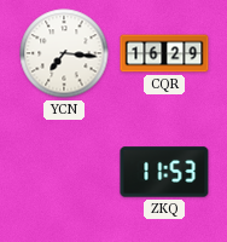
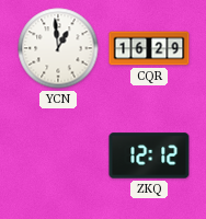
YCN: 7:16 -> 12:59 (58, 48)
ZKQ: 11:53 -> 12:12 (149, 155)
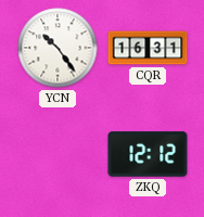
YCN: 12:59 -> 10:24 (58, 48)
CQR: 16:29 -> 16:31 (148, 48)
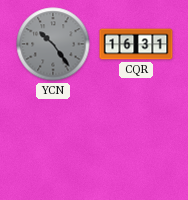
YCN dial: white -> grey (53, 44)
ZKQ: 12:12 -> none (148, 154)
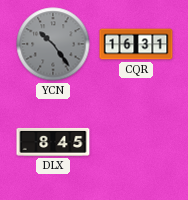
DLX: none -> 8:45 (53, 142)
